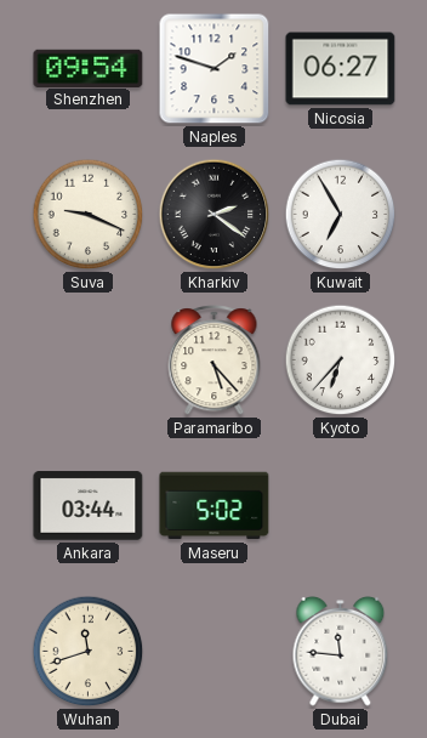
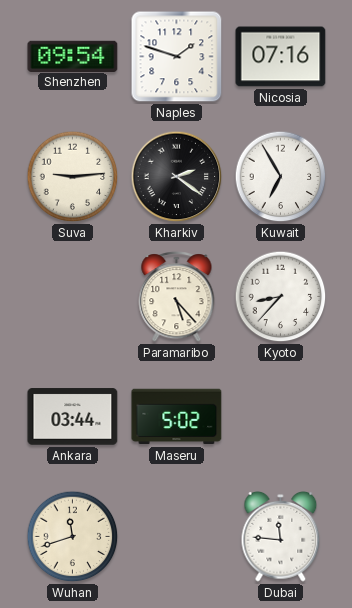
Nicosia: 06:27 -> 07:16 (281, 57)
Suva: 9:19 -> 9:14 (73, 177)
Kyoto: 6:37 -> 8:37 (281, 297)
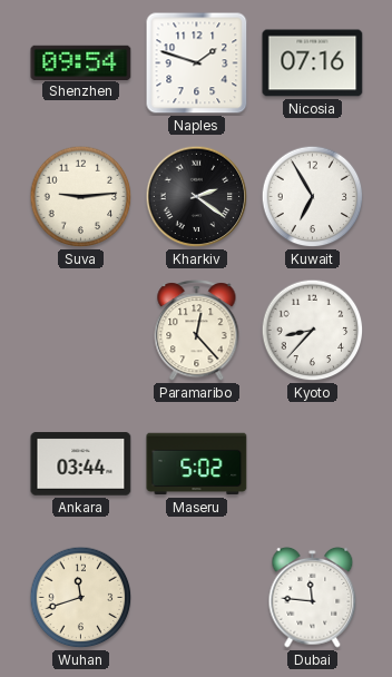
Paramaribo: 5:23 -> 12:23 (197, 331)
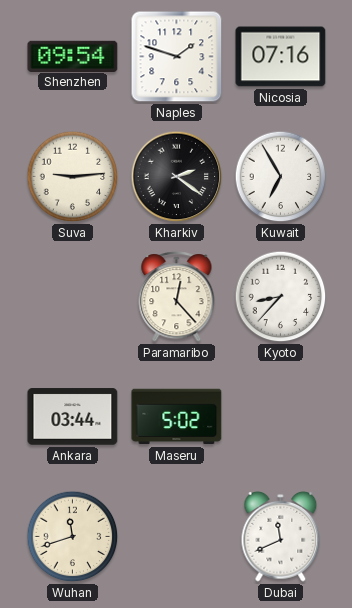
Dubai: 11:46 -> 11:41 (281, 537)
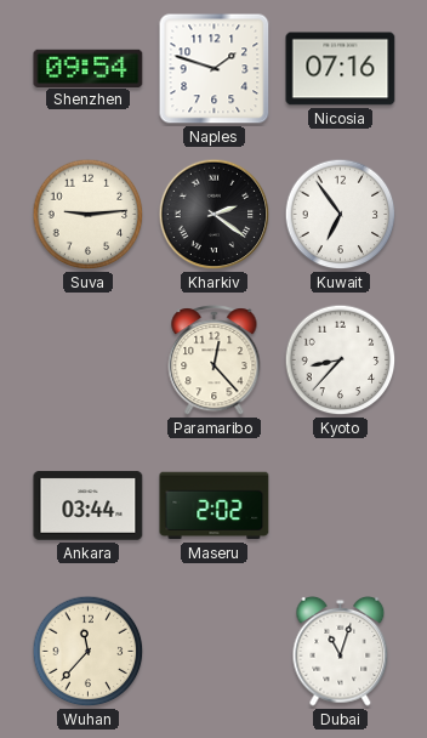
Kuwait: 6:55 -> 6:54 (341, 215)
Maseru: 5:02 -> 2:02 (215, 506)
Wuhan: 11:42 -> 11:37 (89, 652)
Dubai: 11:41 -> 11:03 (341, 652)
